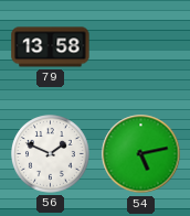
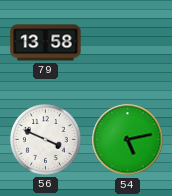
56: 1:49 -> 3:49 (46, 140)
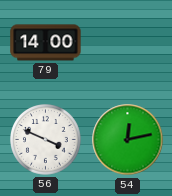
79: 13:58 -> 14:00 (46, 43)
54: 5:13 -> 12:13 (128, 140)
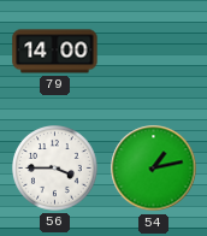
56: 3:49 -> 3:45 (55, 169)
54: 12:13 -> 1:13 (154, 169)
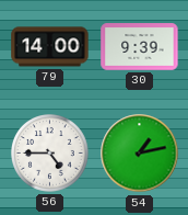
30: none -> 9:39 (140, 47)
56: 3:45 -> 4:45 (50, 154)
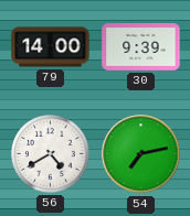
56: 4:45 -> 4:40 (51, 154)
54: 1:13 -> 7:13 (141, 154)
